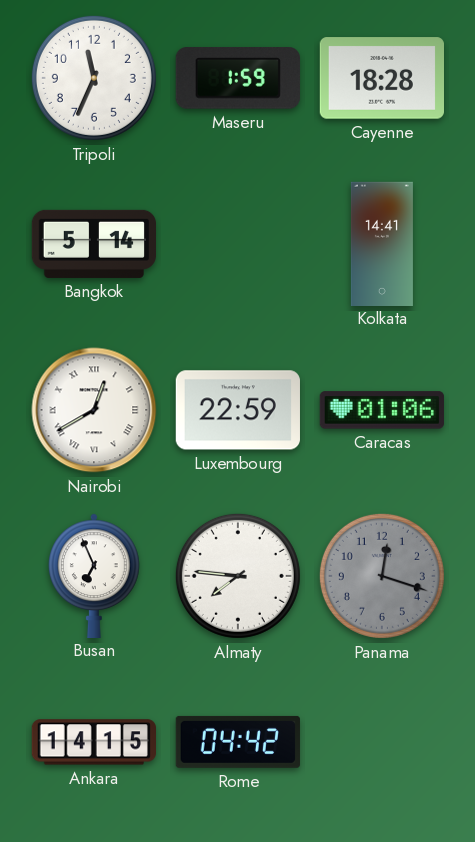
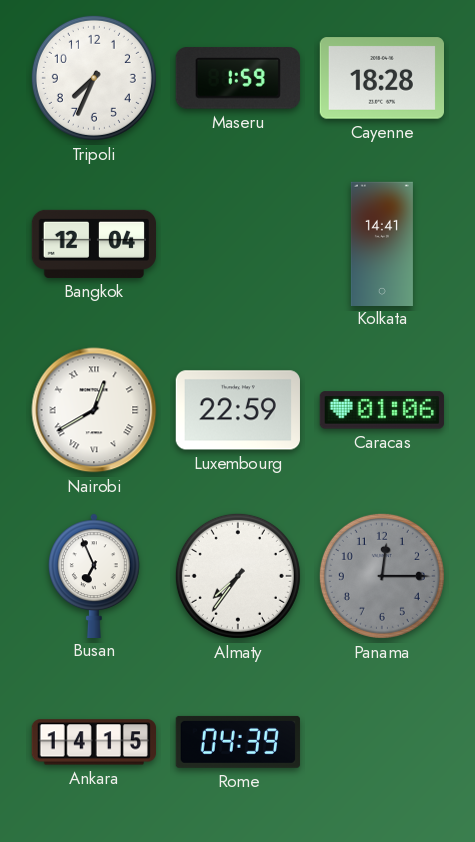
Tripoli: 11:34 -> 7:34 (94, 78)
Bangkok: 5:14 -> 12:04 (93, 244)
Almaty: 7:46 -> 7:36 (238, 576)
Panama: 12:18 -> 12:15 (382, 576)
Rome: 04:42 -> 04:39 (238, 742)
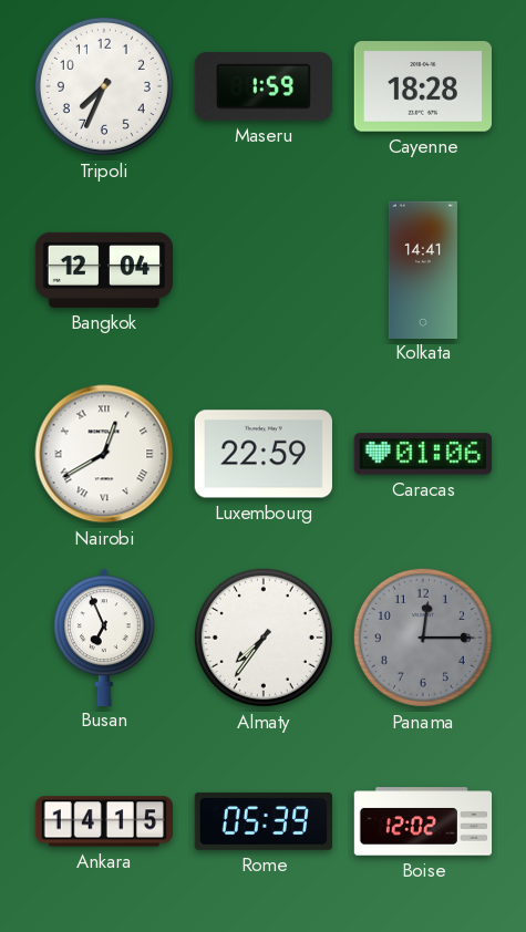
Rome: 04:39 -> 05:39 (264, 821)
Boise: none -> 12:02 (423, 821)
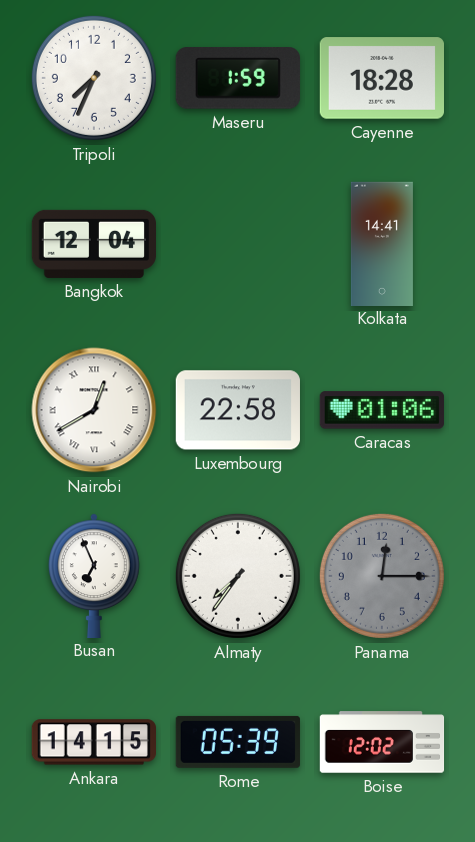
Luxembourg: 22:59 -> 22:58 (238, 410)
